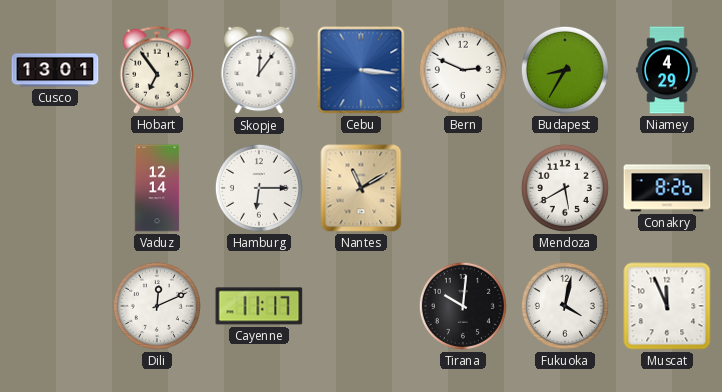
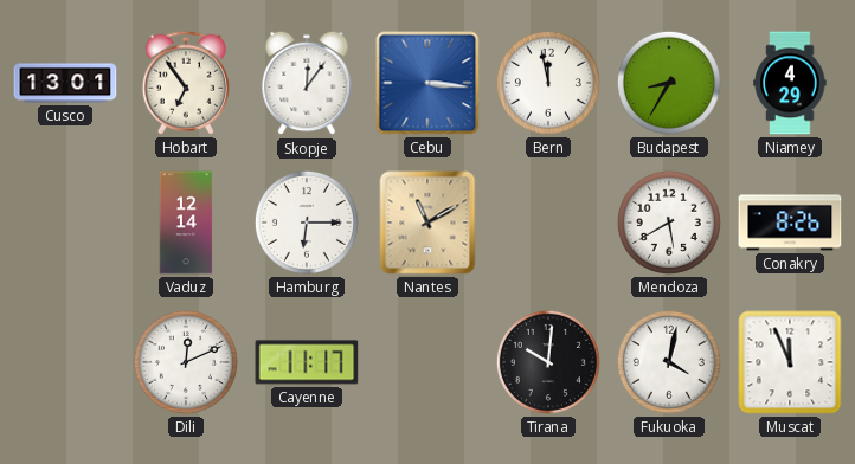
Bern: 2:49 -> 11:58 (548, 83)
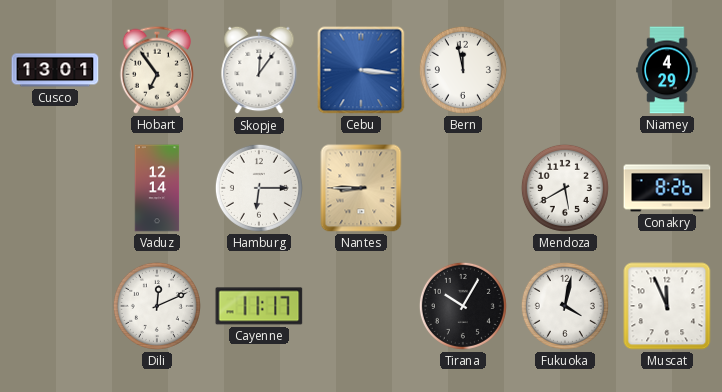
Budapest: 8:35 -> none (669, 83)
Nantes: 11:10 -> 8:45 (361, 188)
Tirana: 10:01 -> 10:05 (463, 306)
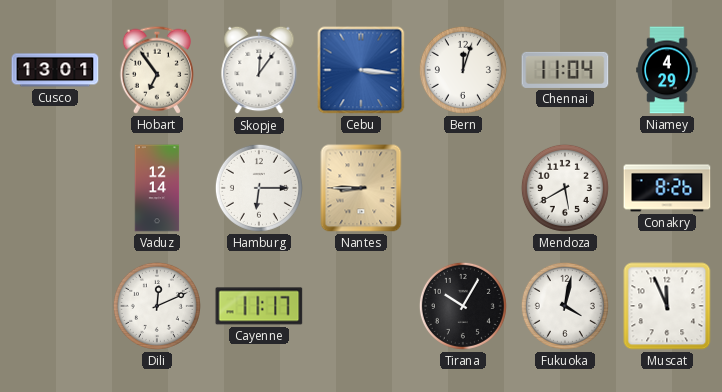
Bern: 11:58 -> 12:03 (463, 70)
Chennai: none -> 11:04 (565, 70)
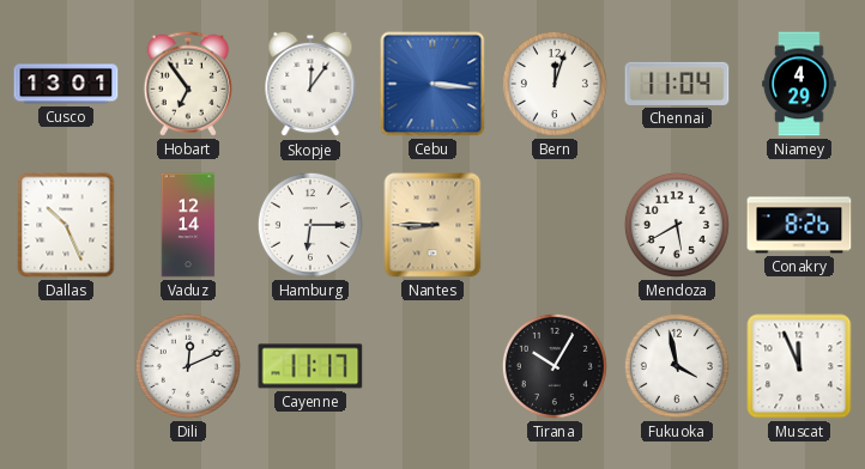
Dallas: none -> 10:26 (66, 225)
Fukuoka: 4:02 -> 3:58 (677, 366)
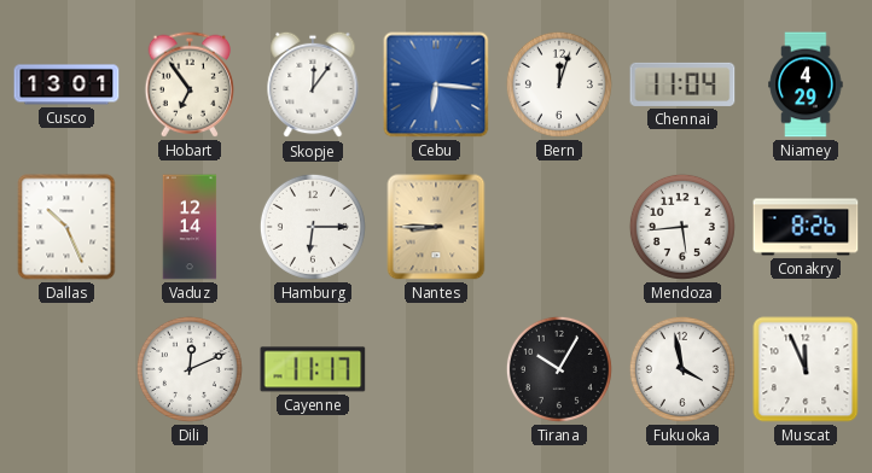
Cebu: 3:16 -> 6:16 (436, 84)
Mendoza: 5:40 -> 5:44 (682, 227)
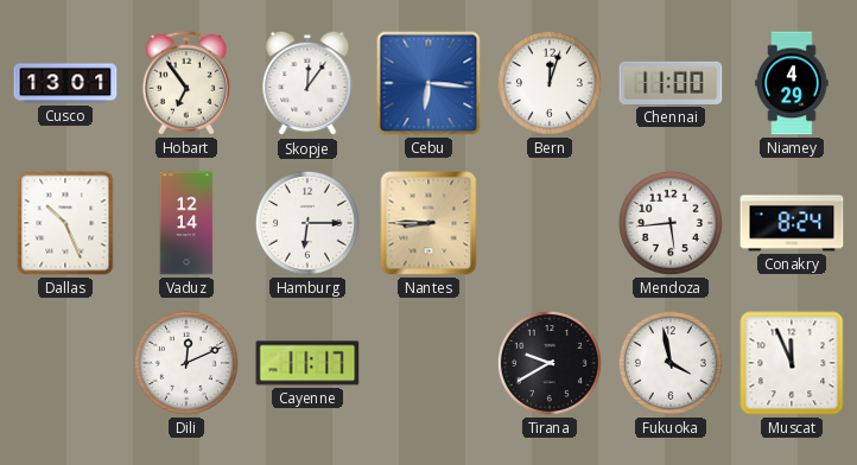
Chennai: 11:04 -> 11:00 (671, 83)
Conakry: 8:26 -> 8:24 (792, 223)
Tirana: 10:05 -> 9:40 (550, 363)
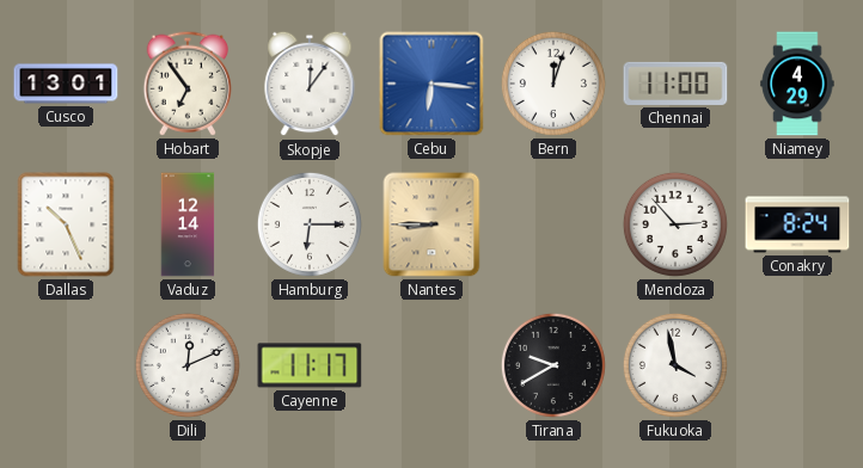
Mendoza: 5:44 -> 2:53 (675, 224)
Muscat: 11:56 -> none (792, 363)
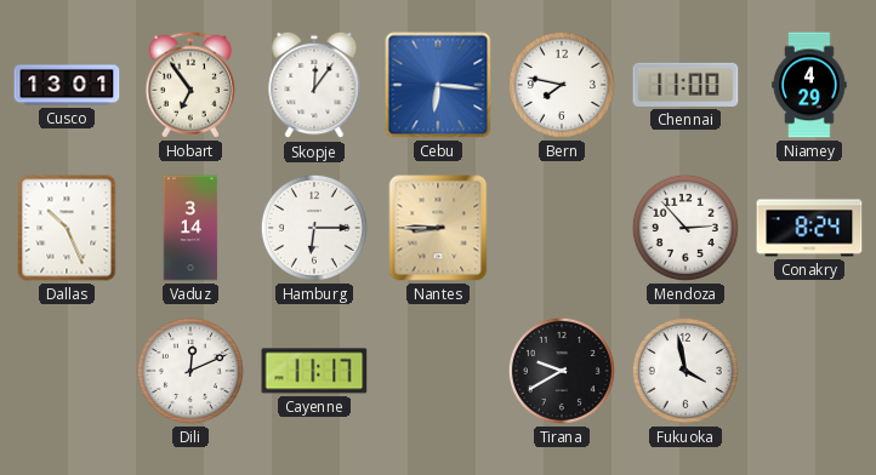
Bern: 12:03 -> 7:47 (562, 85)
Vaduz: 12:14 -> 3:14 (190, 228)
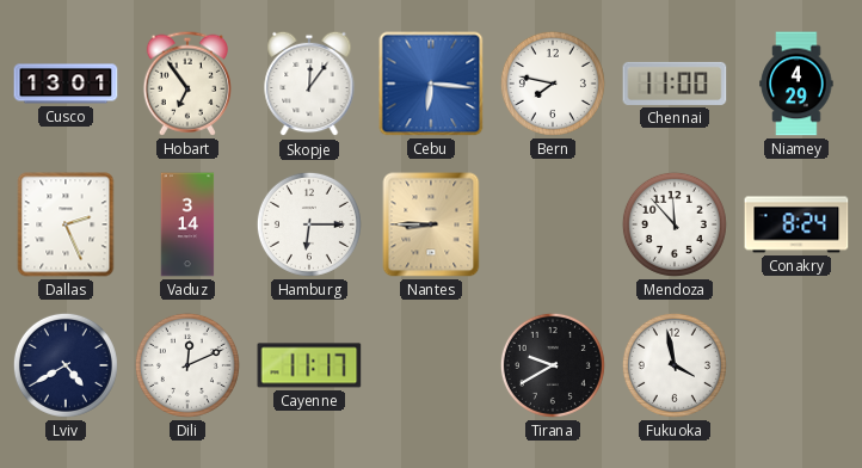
Dallas: 10:26 -> 2:26 (66, 224)
Mendoza: 2:53 -> 11:53 (675, 224)
Lviv: none -> 4:40 (66, 365)
